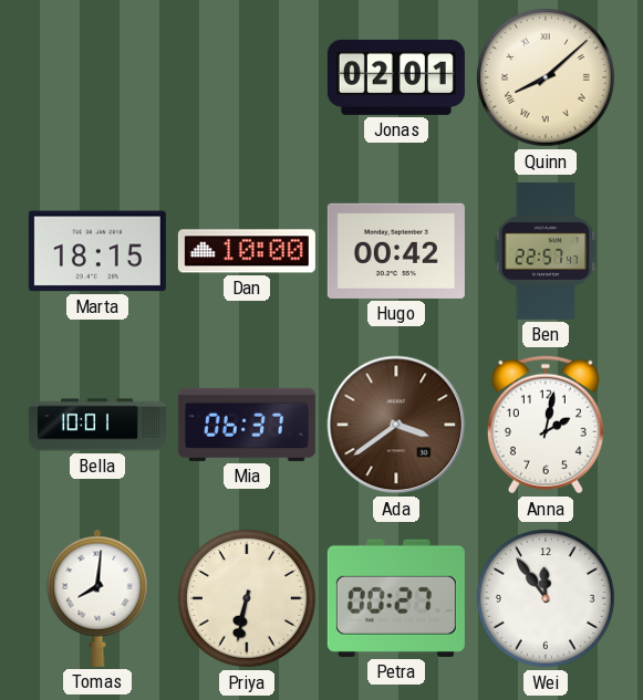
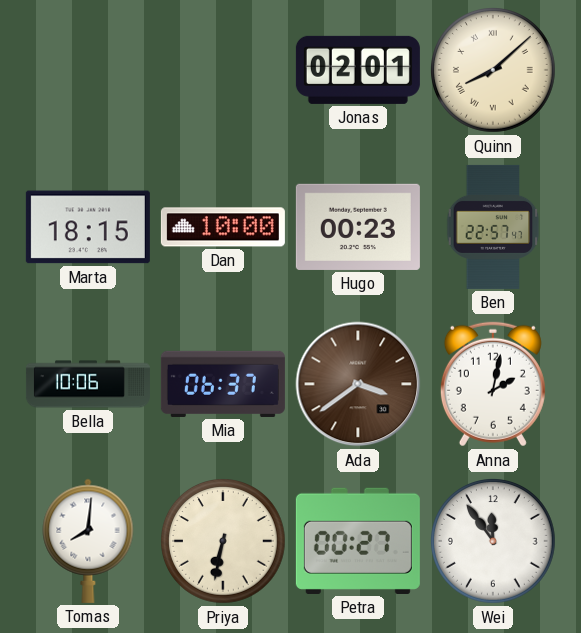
Hugo: 00:42 -> 00:23 (358, 227)
Bella: 10:01 -> 10:06 (88, 384)
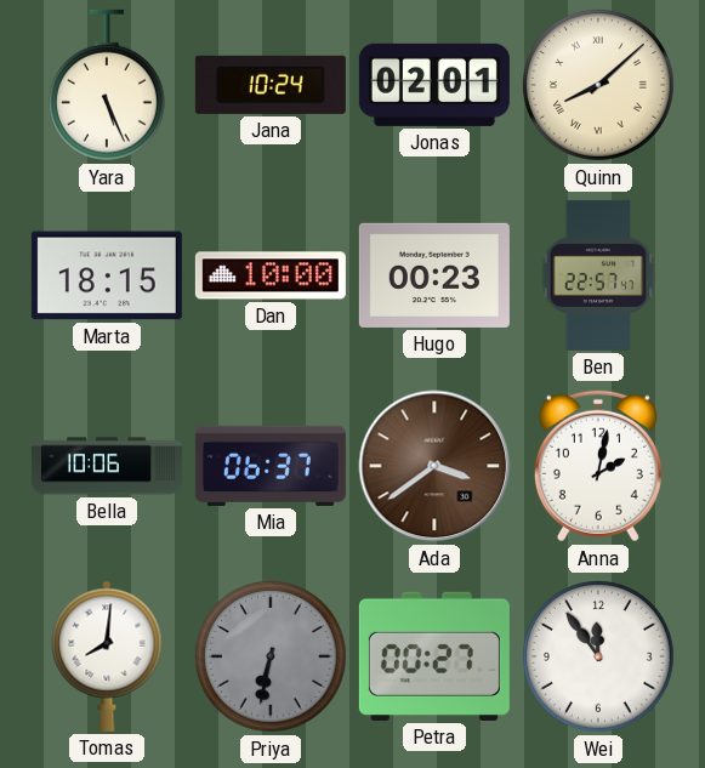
Yara: none -> 5:26 (107, 85)
Jana: none -> 10:24 (271, 85)
Priya dial: cream -> grey (272, 658)
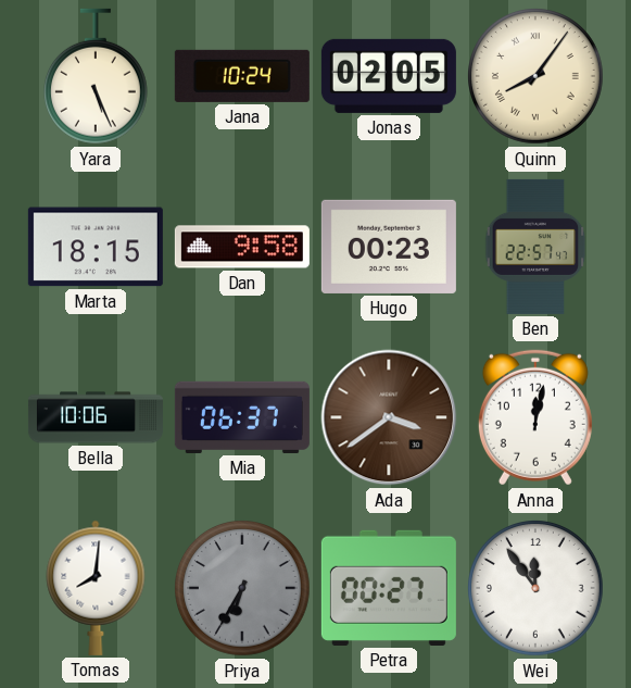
Jonas: 02:01 -> 02:05 (389, 76)
Quinn: 8:08 -> 8:06 (537, 77)
Dan: 10:00 -> 9:58 (242, 247)
Anna: 2:02 -> 12:02 (535, 417)
Priya: 6:32 -> 6:35 (243, 589)
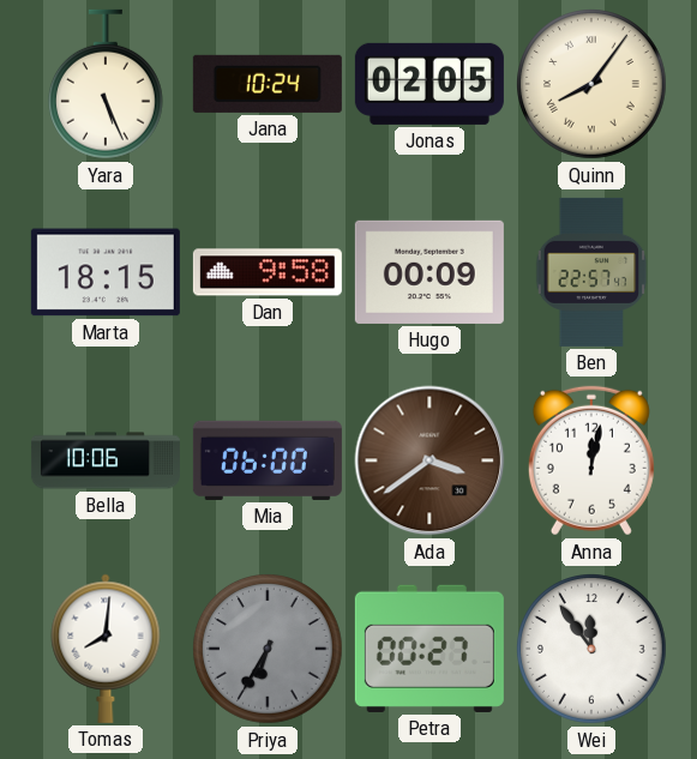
Hugo: 00:23 -> 00:09 (429, 272)
Mia: 06:37 -> 06:00 (268, 460)
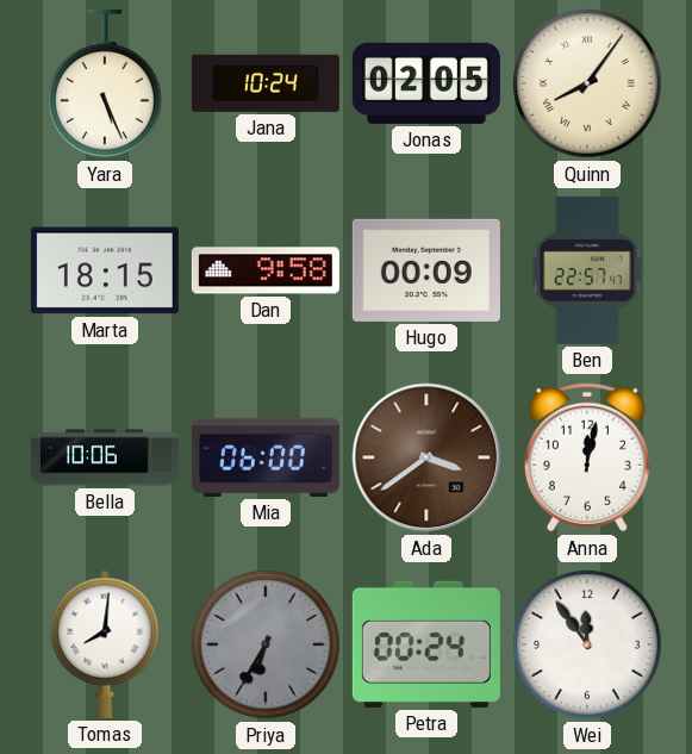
Petra: 00:27 -> 00:24 (426, 644)
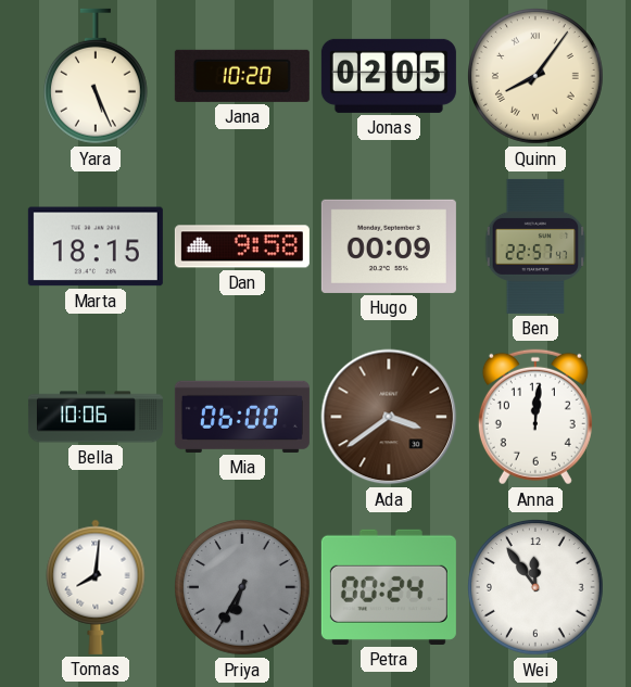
Jana: 10:24 -> 10:20 (242, 76)
Anna: 12:02 -> 12:01 (535, 417)
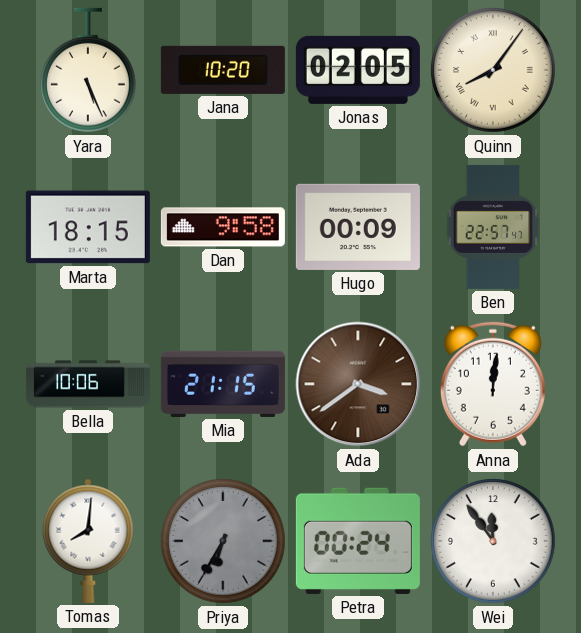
Mia: 06:00 -> 21:15 (223, 384)
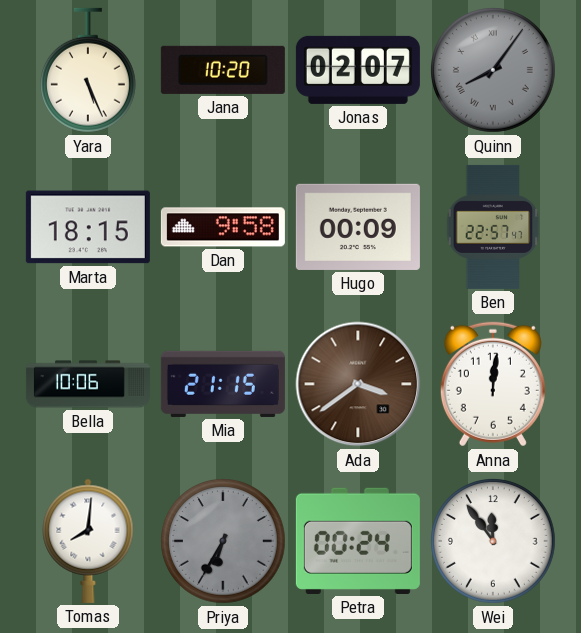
Jonas: 02:05 -> 02:07 (358, 70)
Quinn dial: cream -> grey (494, 71)
